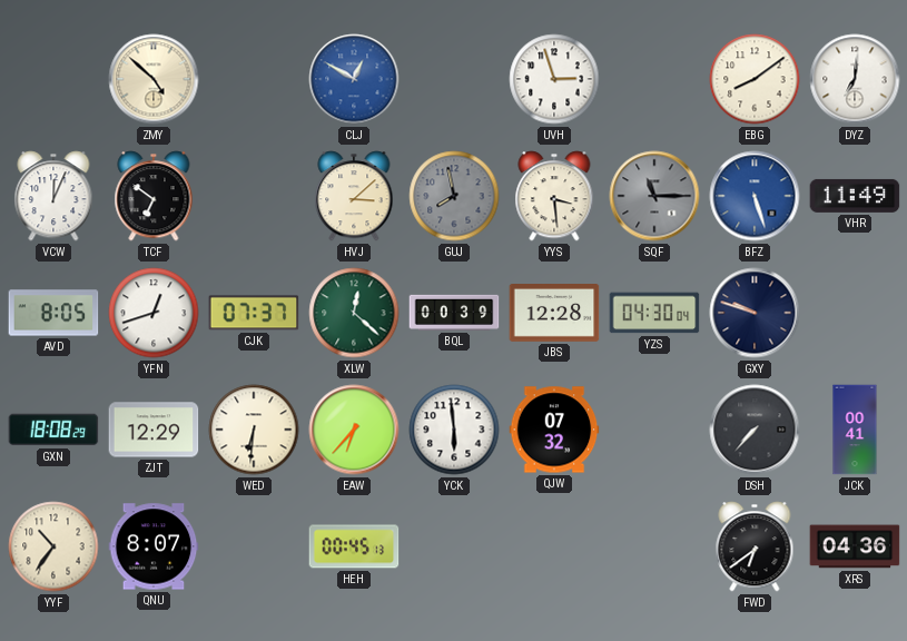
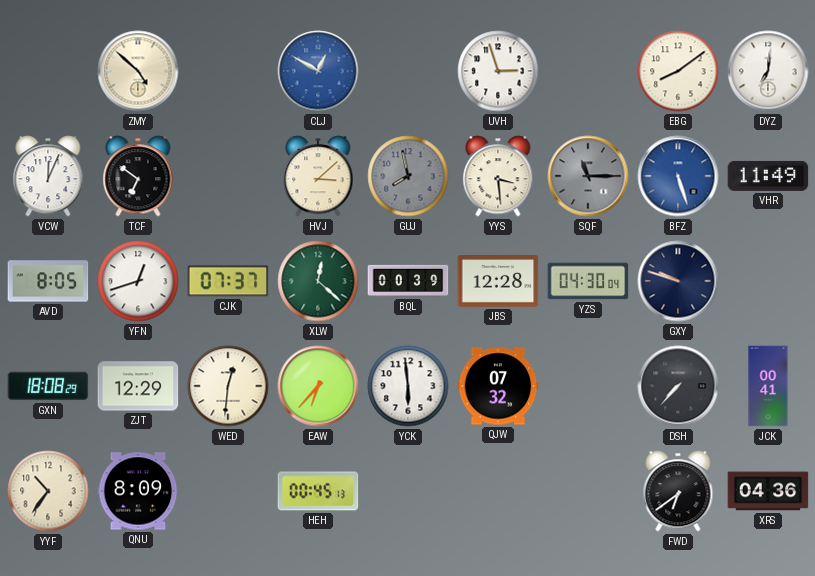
WED: 6:31 -> 12:31 (228, 386)
QNU: 8:07 -> 8:09 (138, 491)
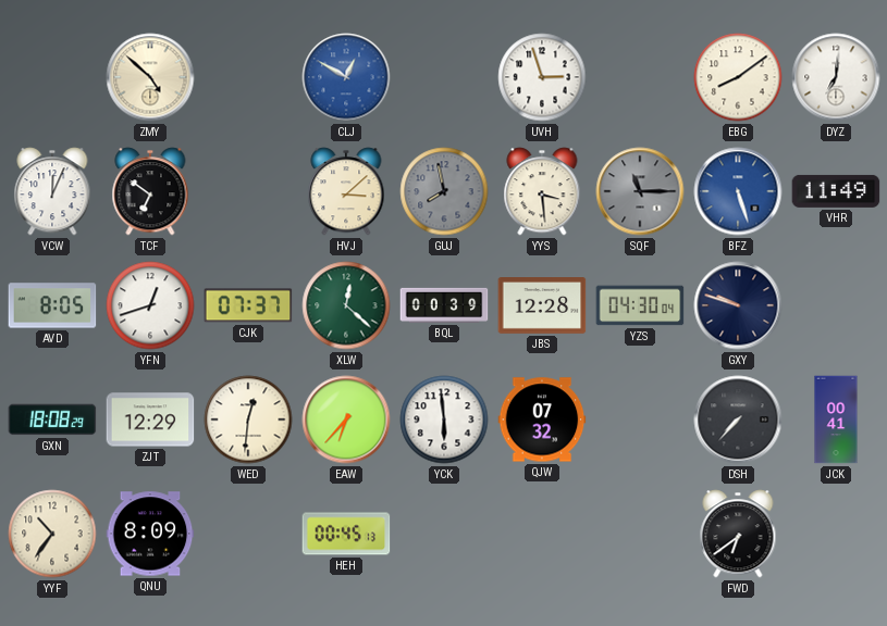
XRS: 04:36 -> none (768, 491)
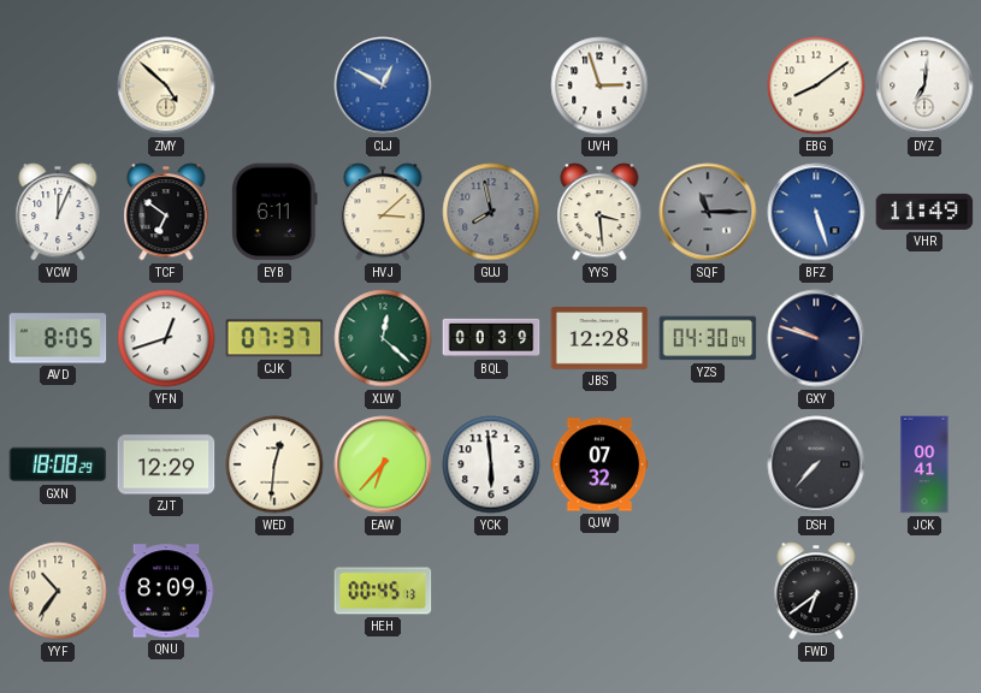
EYB: none -> 6:11 (274, 212)
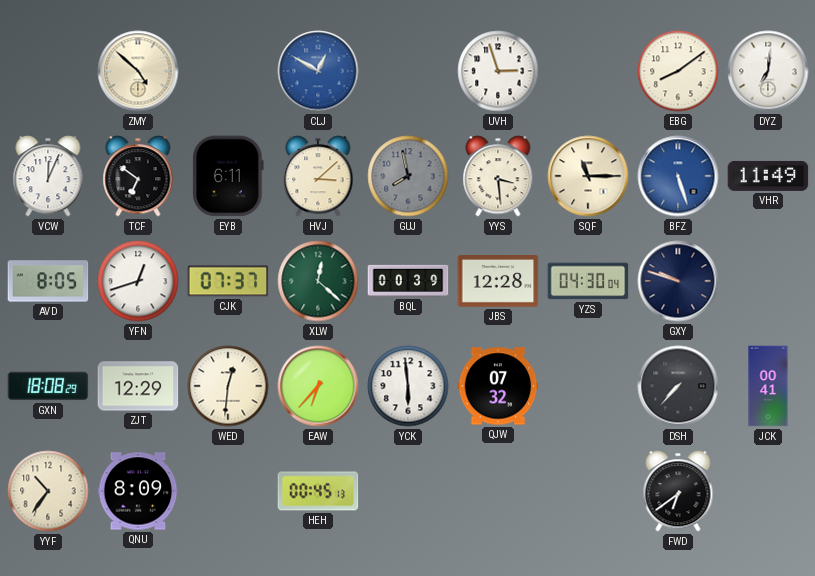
SQF dial: grey -> cream (588, 176)
